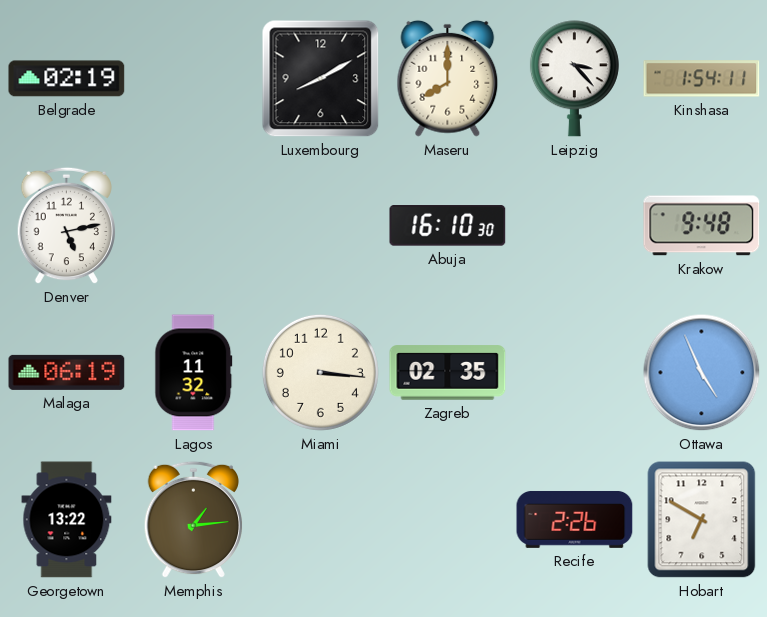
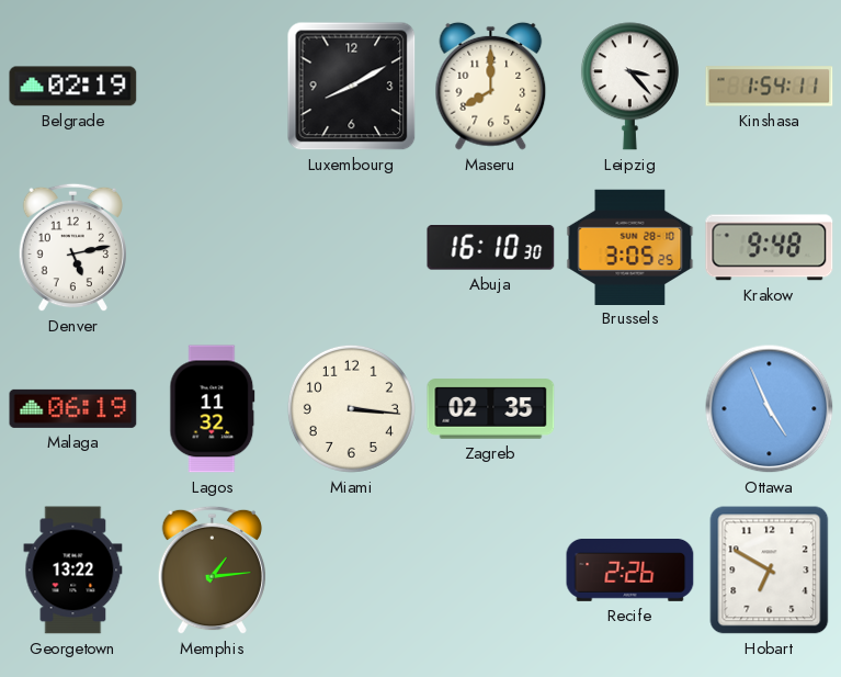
Brussels: none -> 3:05 (630, 247)
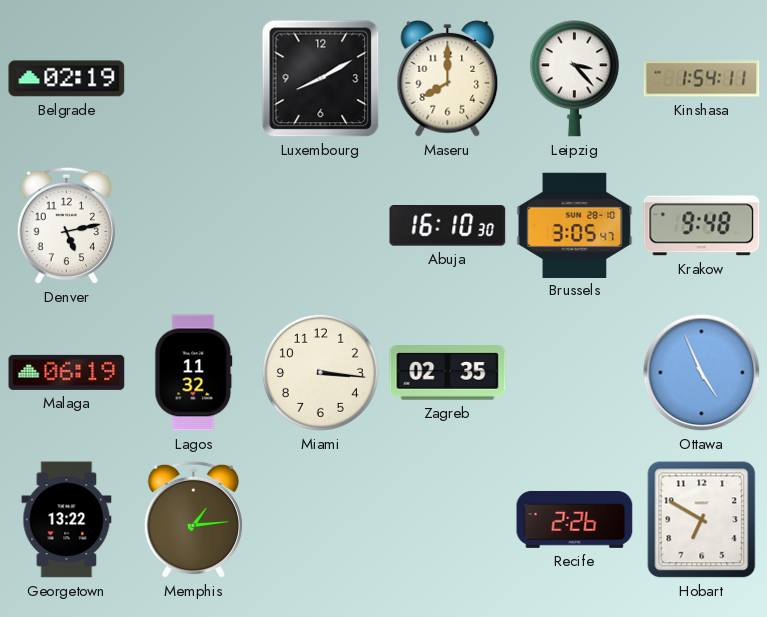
Brussels: 3:05:25 -> 3:05:47 (575, 225)
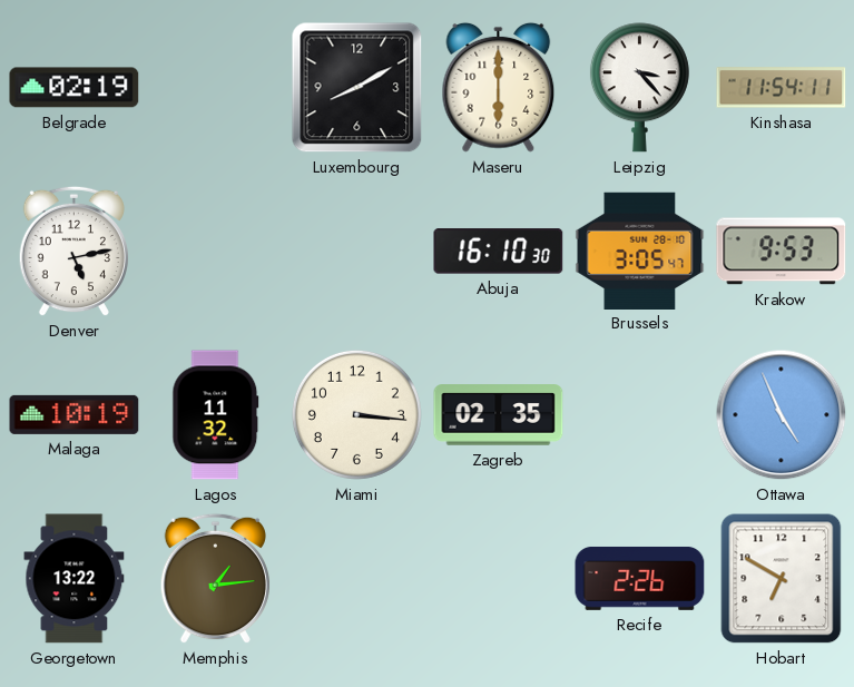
Maseru: 8:00 -> 6:00 (499, 87)
Kinshasa: 1:54 -> 11:54 (782, 88)
Krakow: 9:48 -> 9:53 (782, 252)
Malaga: 06:19 -> 10:19 (75, 414)
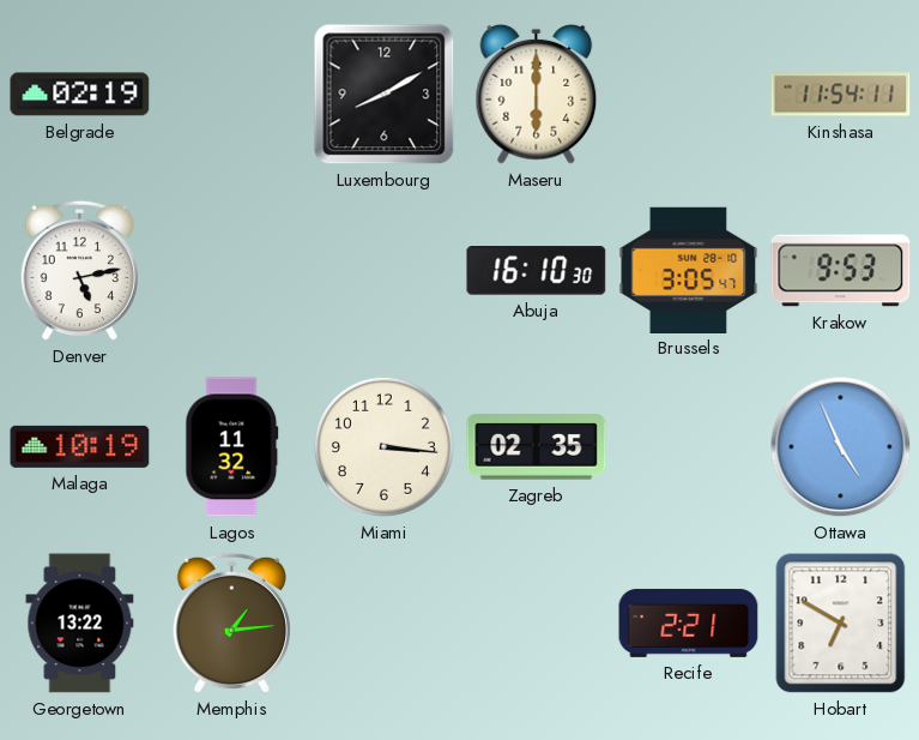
Leipzig: 3:23 -> none (639, 88)
Recife: 2:26 -> 2:21 (689, 624)
